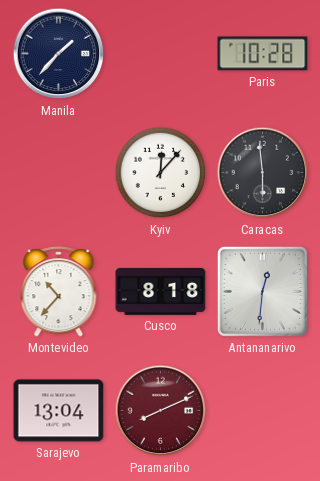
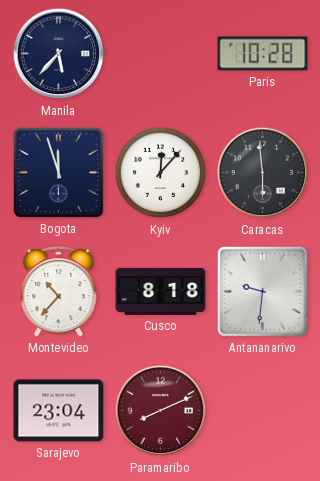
Manila: 1:37 -> 5:37 (59, 54)
Bogota: none -> 11:57 (58, 172)
Antananarivo: 12:31 -> 9:31 (262, 291)
Sarajevo: 13:04 -> 23:04 (59, 411)
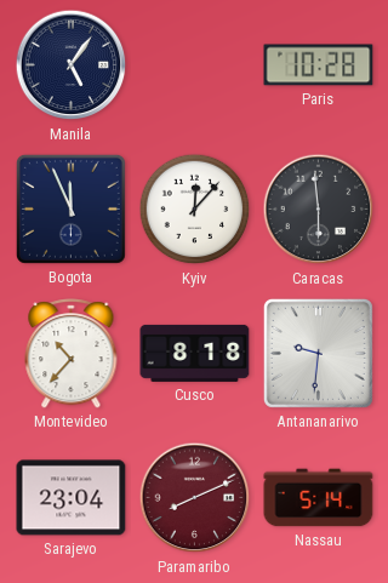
Manila: 5:37 -> 5:06 (72, 65)
Bogota: 11:57 -> 11:56 (70, 208)
Nassau: none -> 5:14 (319, 498)
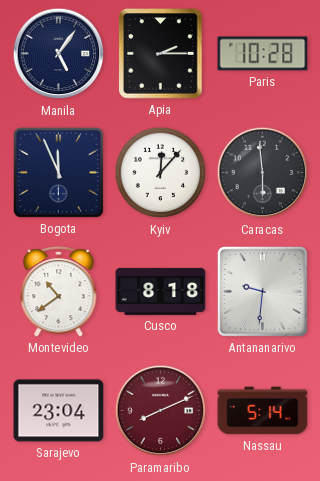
Apia: none -> 2:15 (161, 54)
Montevideo: 10:37 -> 10:39 (59, 292)
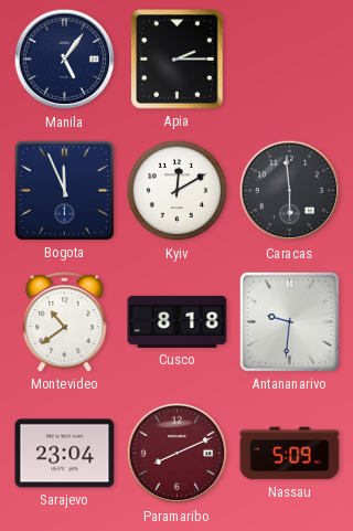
Paris: 10:28 -> none (263, 54)
Kyiv: 12:07 -> 12:10 (178, 191)
Nassau: 5:14 -> 5:09 (290, 454)
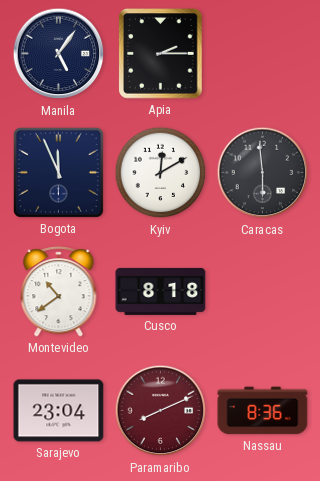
Antananarivo: 9:31 -> none (289, 321)
Nassau: 5:09 -> 8:36 (263, 411)
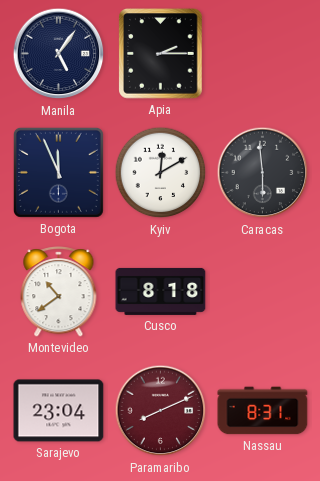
Nassau: 8:36 -> 8:31 (263, 411)
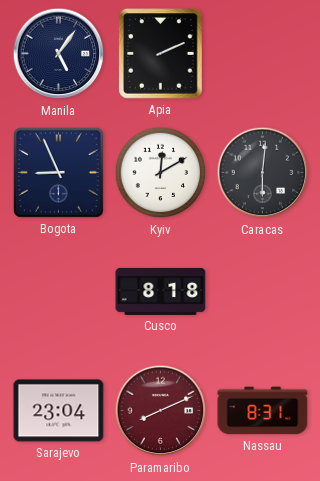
Apia: 2:15 -> 2:11 (161, 54)
Bogota: 11:56 -> 8:56 (58, 172)
Caracas: 5:59 -> 6:01 (263, 173)
Montevideo: 10:39 -> none (59, 292)
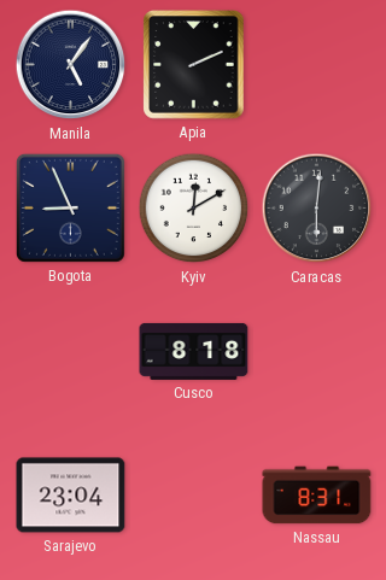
Paramaribo: 8:11 -> none (161, 411)
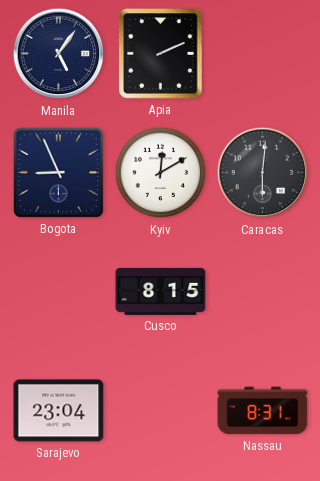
Cusco: 8:18 -> 8:15 (161, 291)
